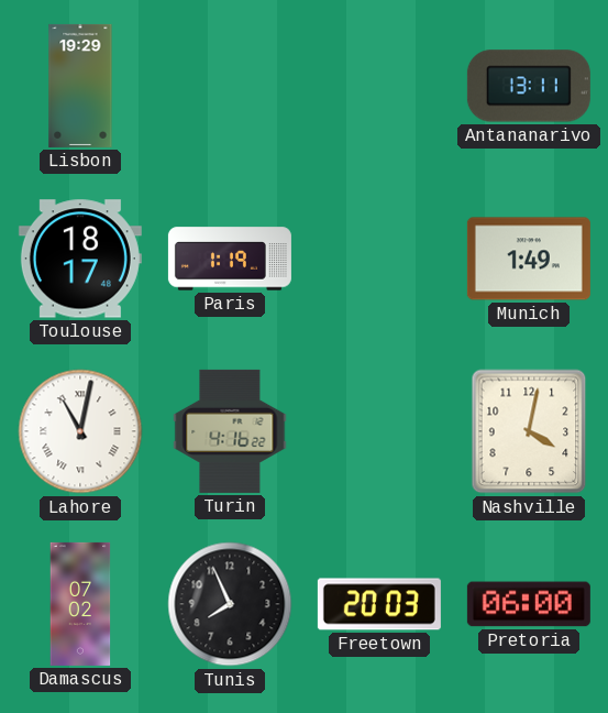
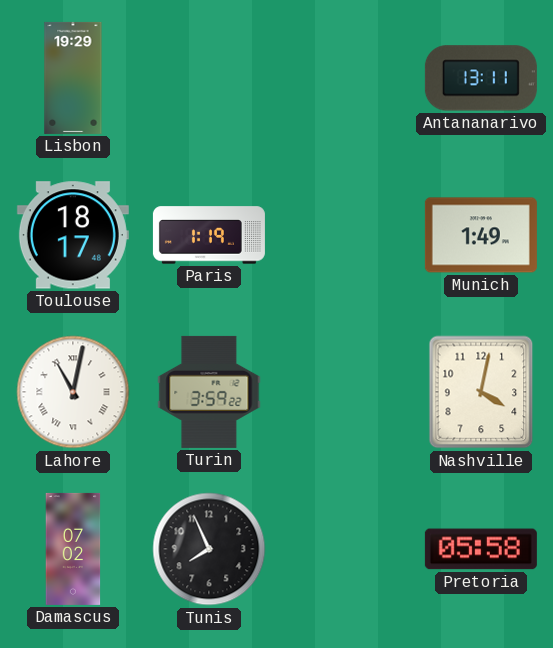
Turin: 4:16 -> 3:59 (209, 392)
Freetown: 20:03 -> none (379, 604)
Pretoria: 06:00 -> 05:58 (481, 549)
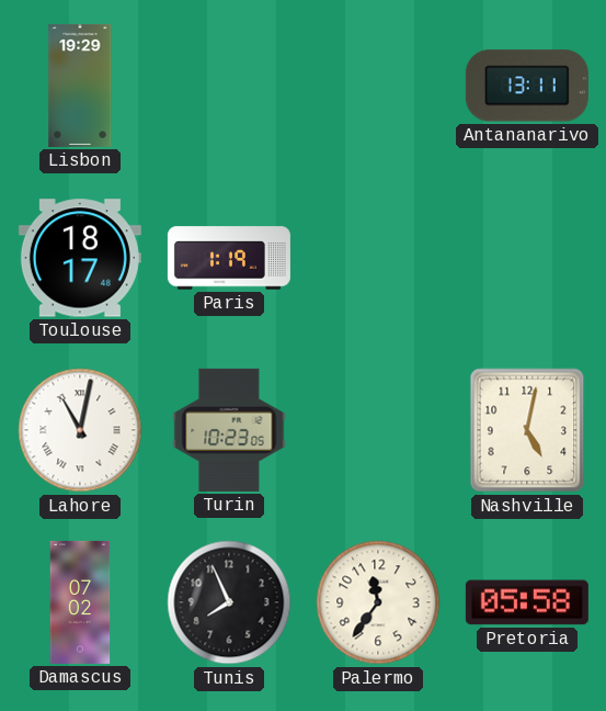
Munich: 1:49 -> none (481, 235)
Turin: 3:59 -> 10:23 (229, 430)
Nashville: 4:02 -> 5:02 (527, 430)
Palermo: none -> 11:36 (378, 602)
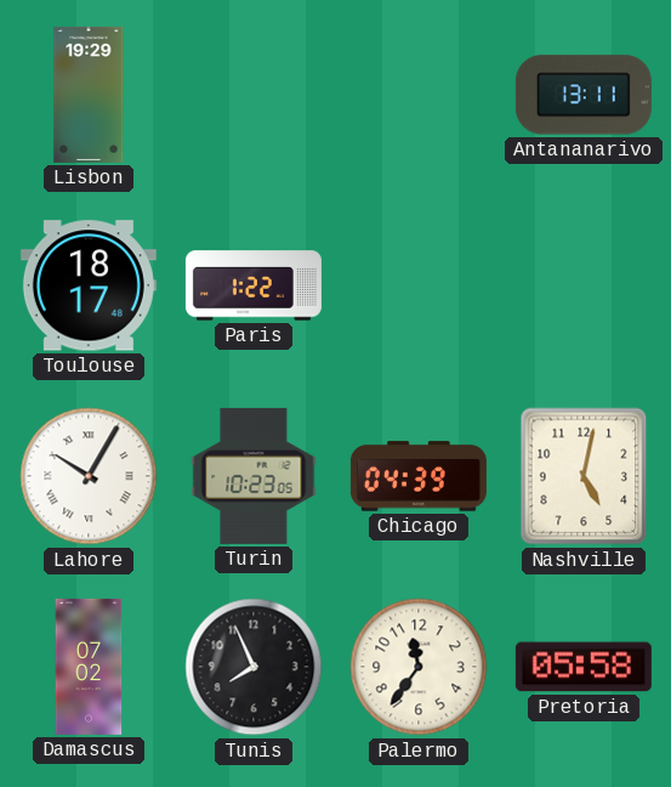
Paris: 1:19 -> 1:22 (254, 285)
Lahore: 11:02 -> 10:05 (89, 476)
Chicago: none -> 04:39 (419, 476)
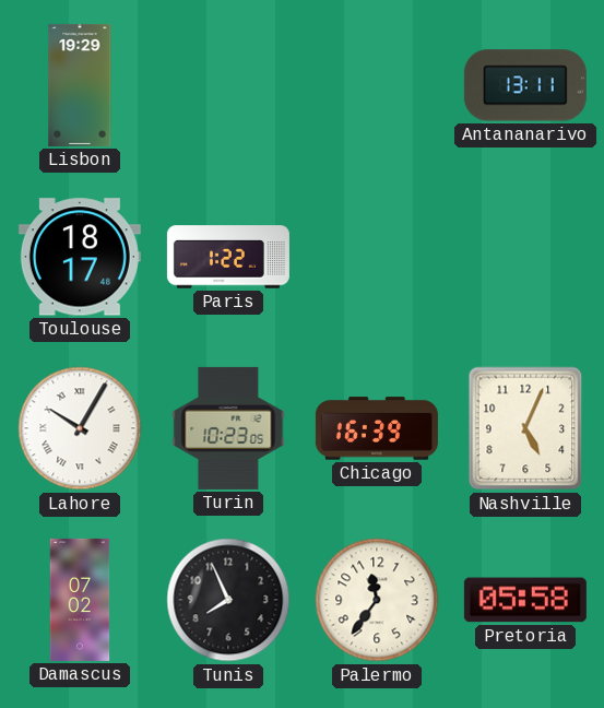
Chicago: 04:39 -> 16:39 (377, 428)
Nashville: 5:02 -> 5:04 (525, 428)
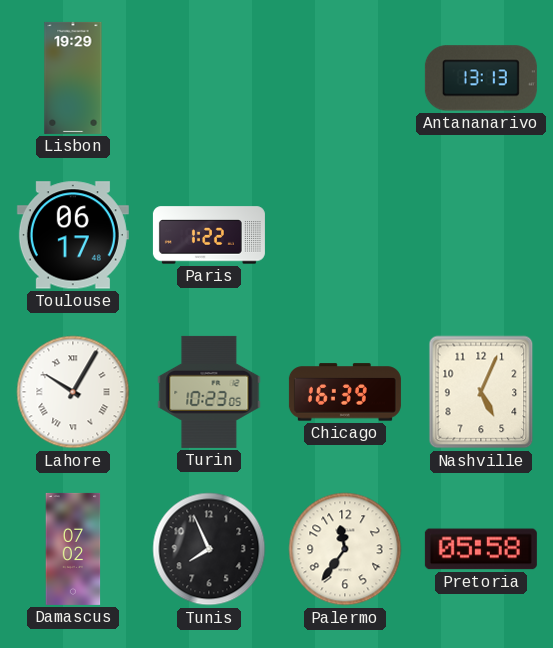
Antananarivo: 13:11 -> 13:13 (481, 78)
Toulouse: 18:17 -> 06:17 (73, 235)
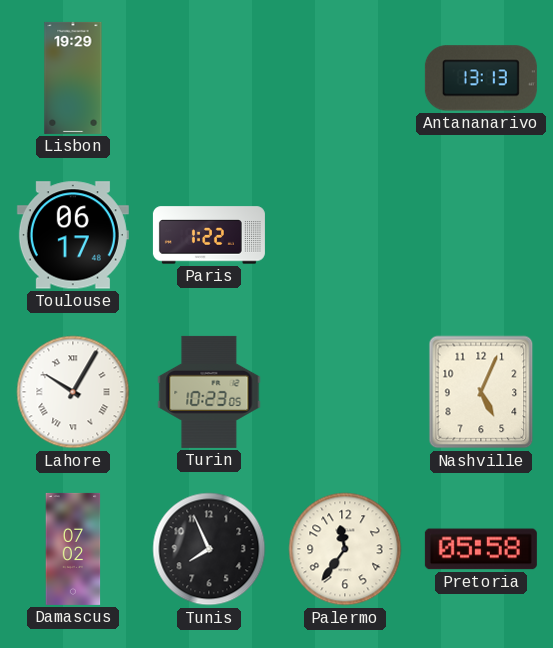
Chicago: 16:39 -> none (345, 392)
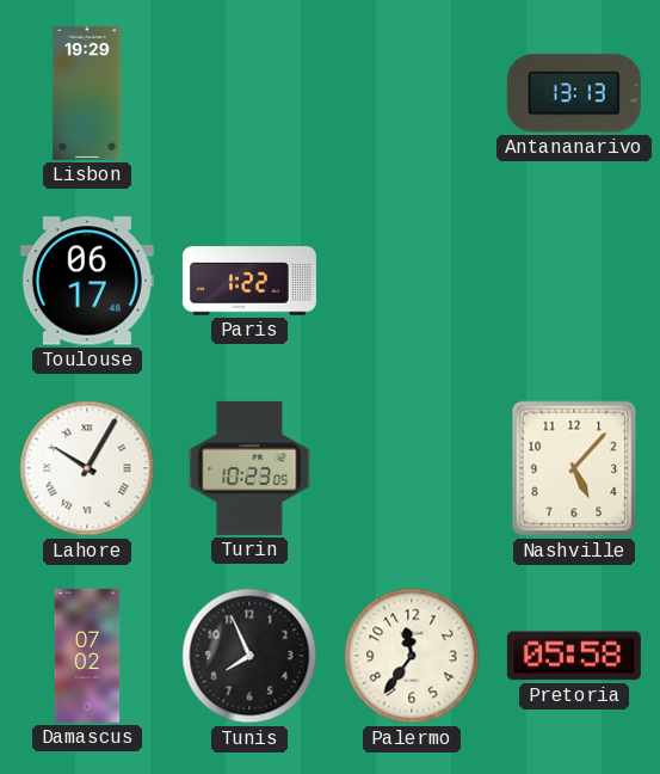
Nashville: 5:04 -> 5:07 (574, 468)
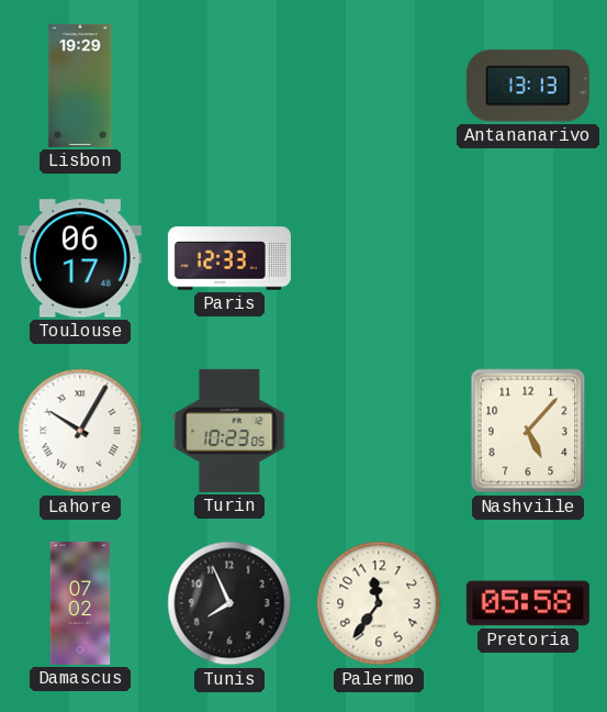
Paris: 1:22 -> 12:33 (229, 258)
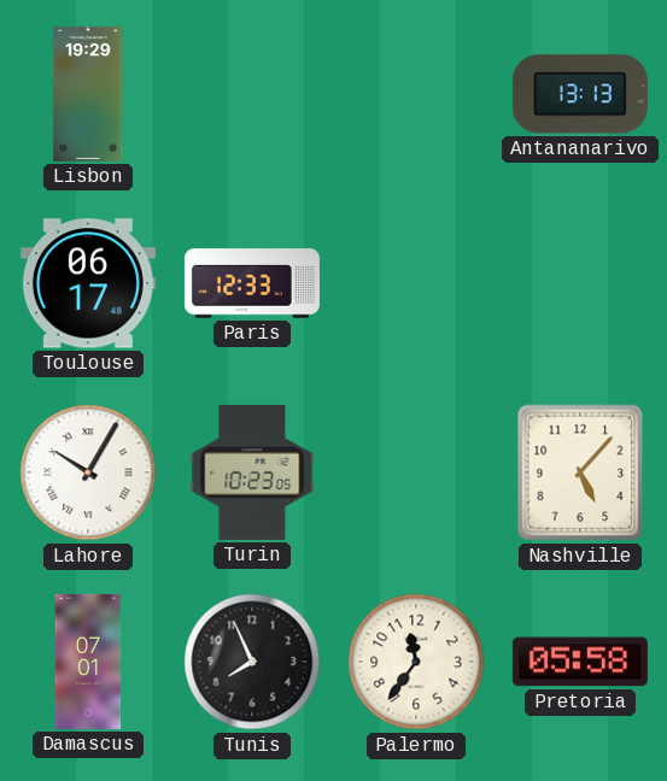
Damascus: 07:02 -> 07:01 (88, 662)
